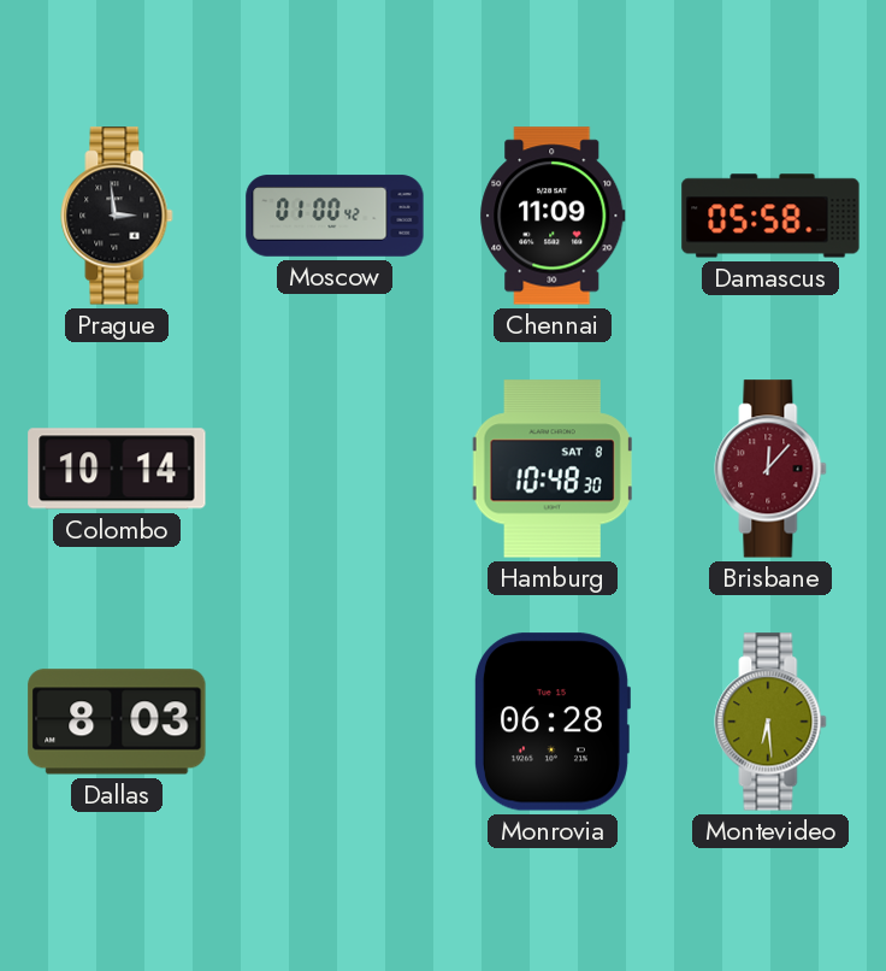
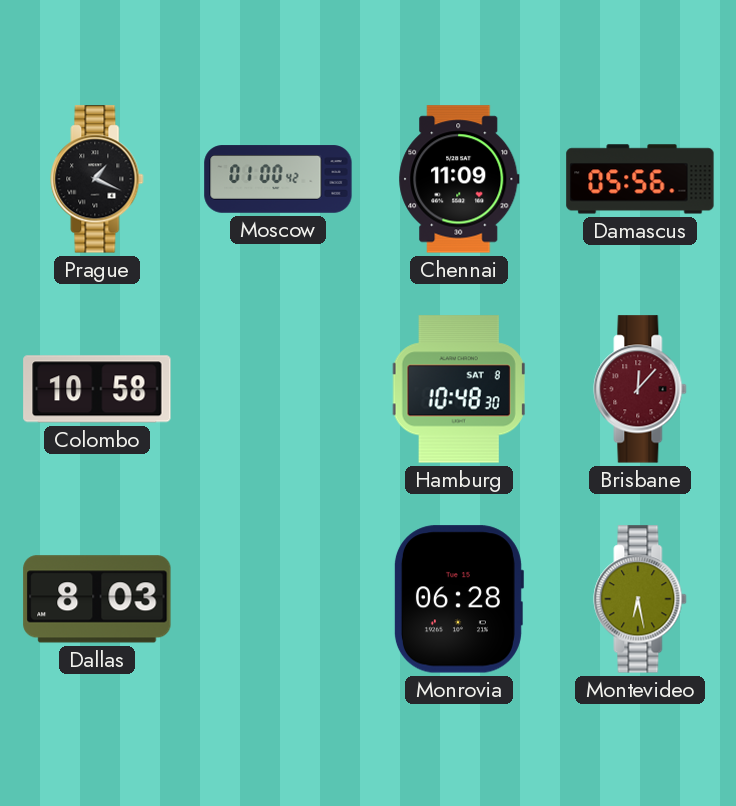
Prague: 2:59 -> 1:19 (97, 179)
Damascus: 05:58 -> 05:56 (640, 179)
Colombo: 10:14 -> 10:58 (97, 389)
Montevideo: 6:29 -> 6:28 (640, 599)
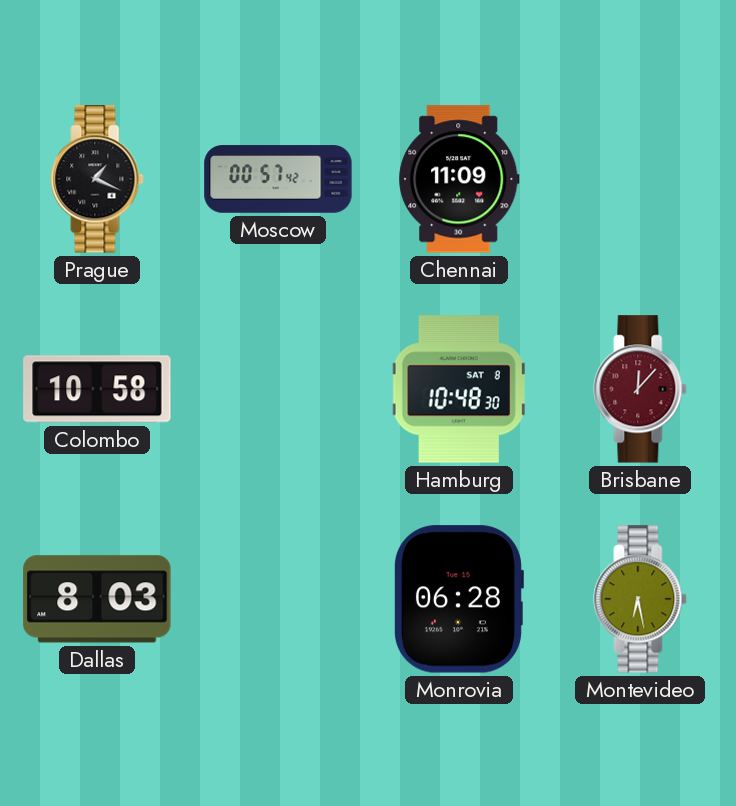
Moscow: 01:00 -> 00:57 (278, 179)
Damascus: 05:56 -> none (640, 179)
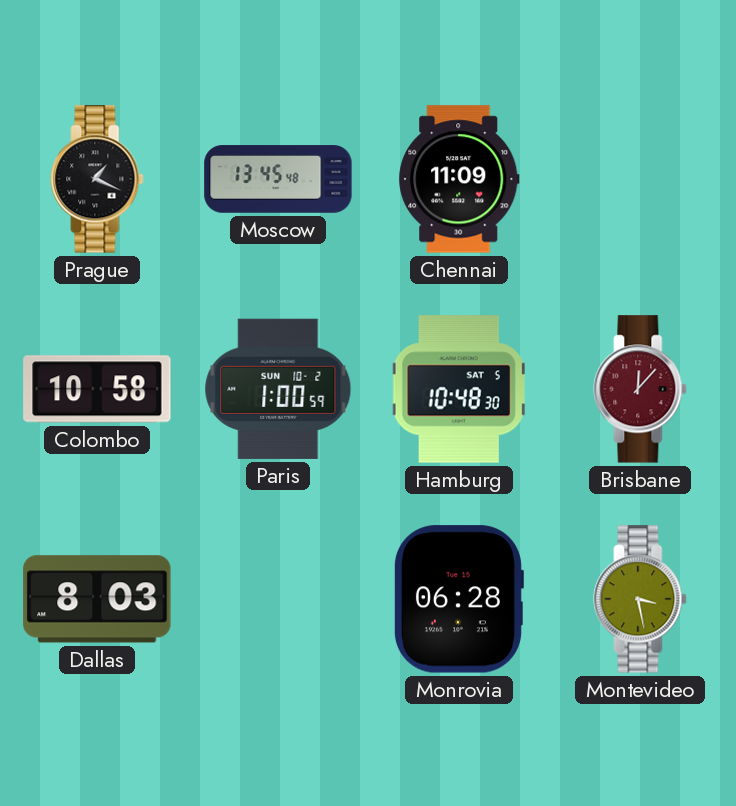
Moscow: 00:57 -> 13:45 (278, 179)
Paris: none -> 1:00 (278, 389)
Hamburg date: SAT 8 -> SAT 5 (459, 389)
Montevideo: 6:28 -> 3:28 (640, 599)
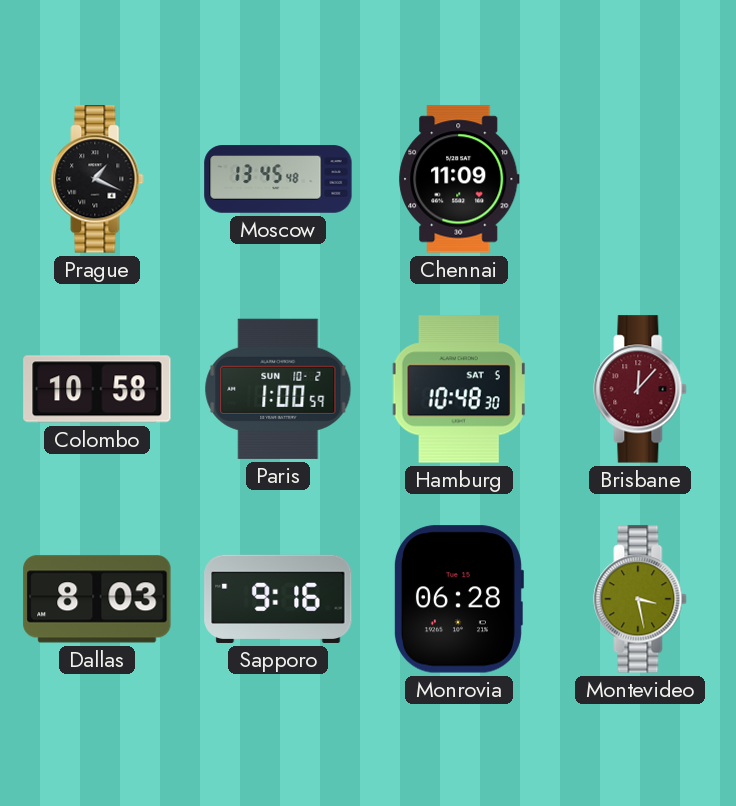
Sapporo: none -> 9:16 (278, 599)
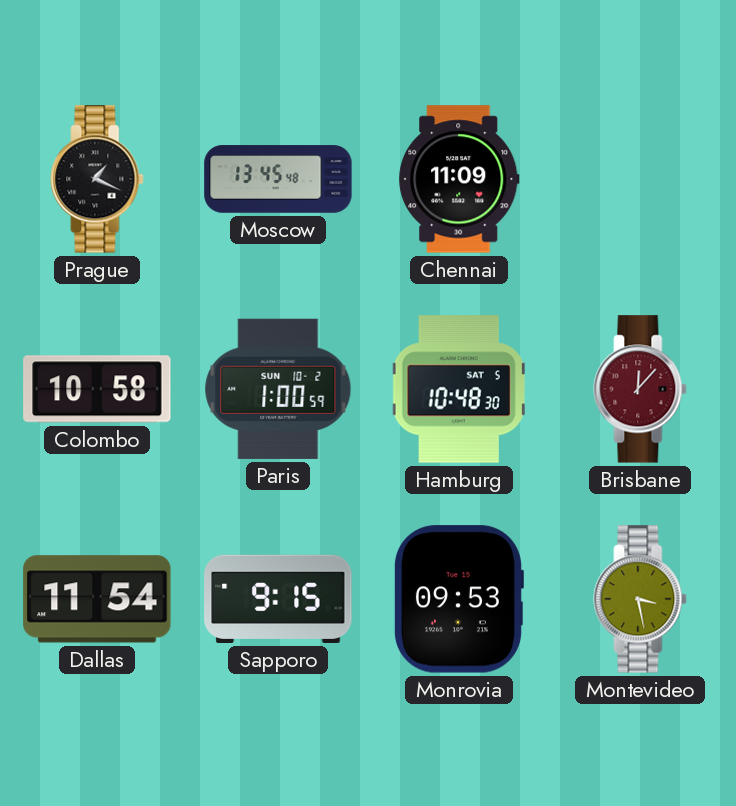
Dallas: 8:03 -> 11:54 (97, 599)
Sapporo: 9:16 -> 9:15 (278, 599)
Monrovia: 06:28 -> 09:53 (458, 599)
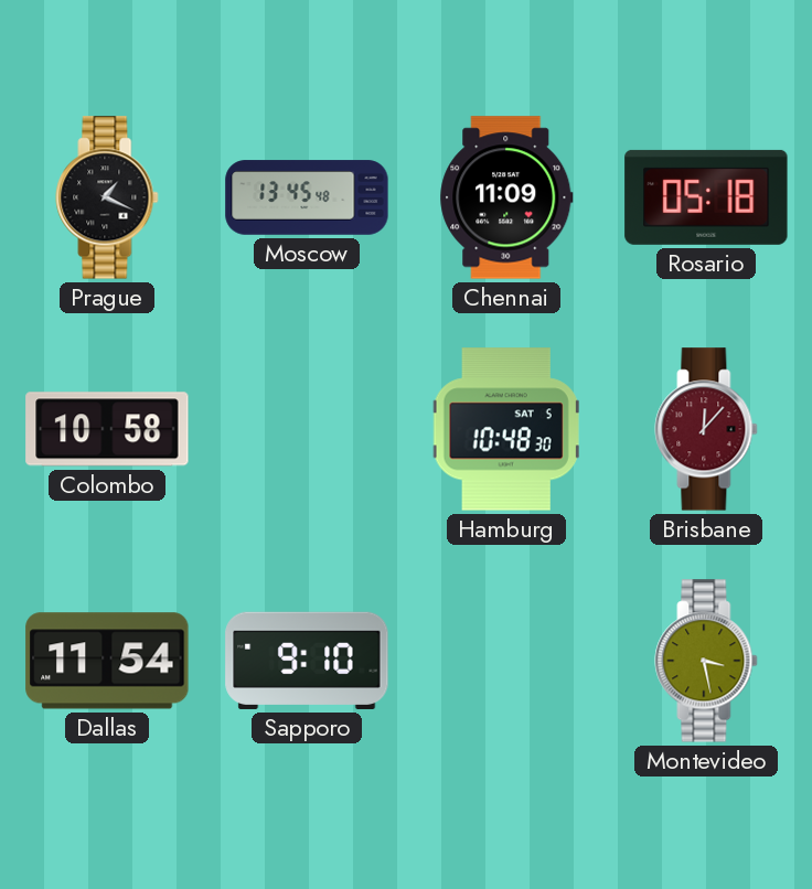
Rosario: none -> 05:18 (706, 197)
Paris: 1:00 -> none (278, 389)
Sapporo: 9:15 -> 9:10 (307, 661)
Monrovia: 09:53 -> none (458, 599)
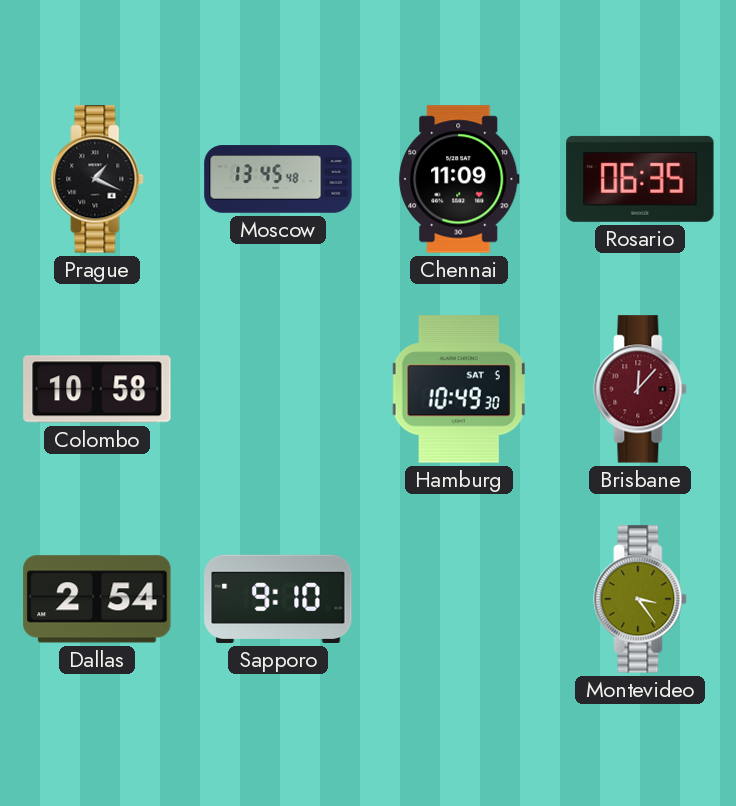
Rosario: 05:18 -> 06:35 (640, 179)
Hamburg: 10:48 -> 10:49 (459, 389)
Dallas: 11:54 -> 2:54 (97, 599)
Montevideo: 3:28 -> 3:24 (640, 599)
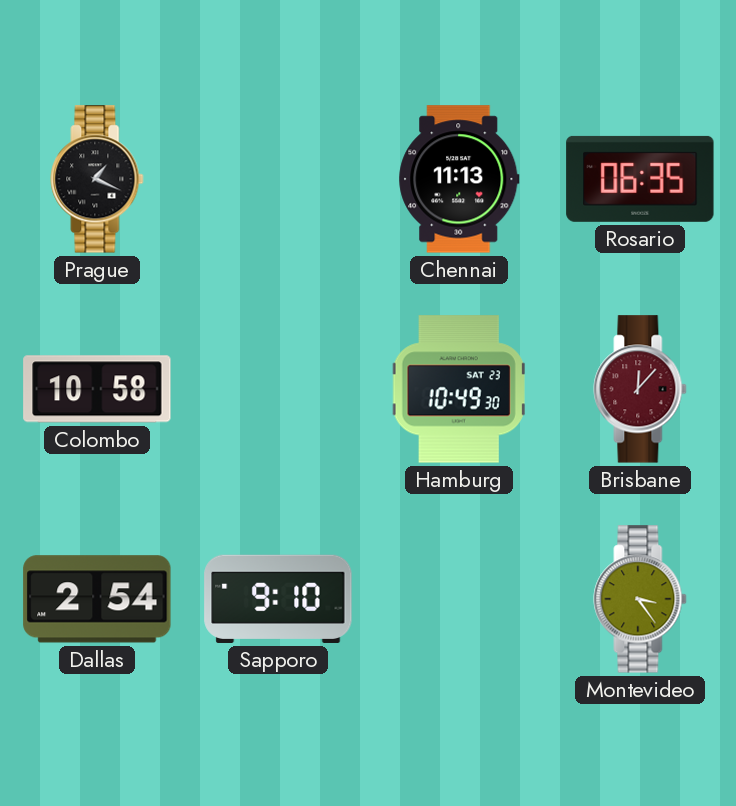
Moscow: 13:45 -> none (278, 179)
Chennai: 11:09 -> 11:13 (459, 179)
Hamburg date: SAT 5 -> SAT 23 (459, 389)
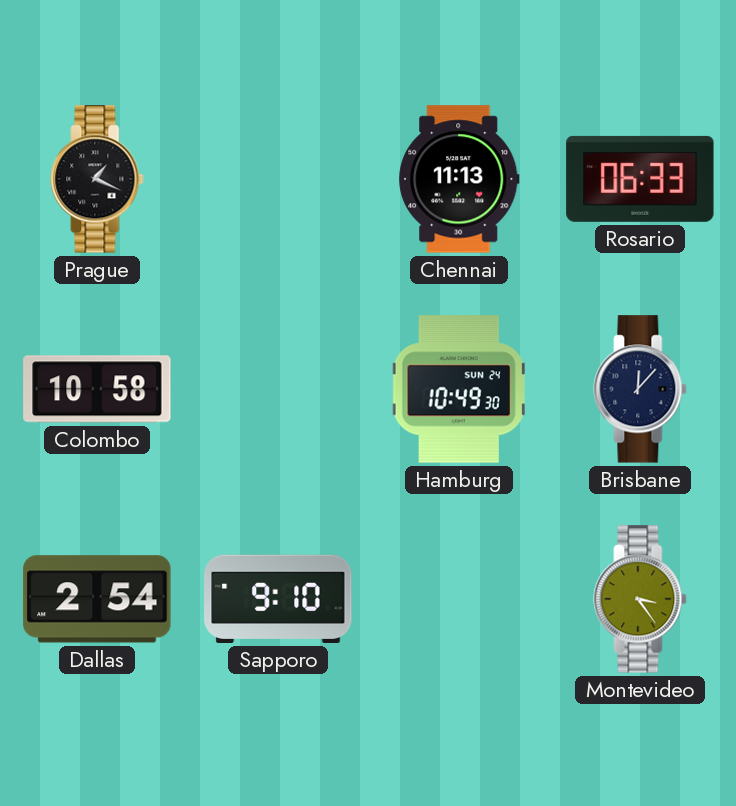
Rosario: 06:35 -> 06:33 (640, 179)
Hamburg date: SAT 23 -> SUN 24 (459, 389)
Brisbane dial: burgundy -> navy (640, 389)
